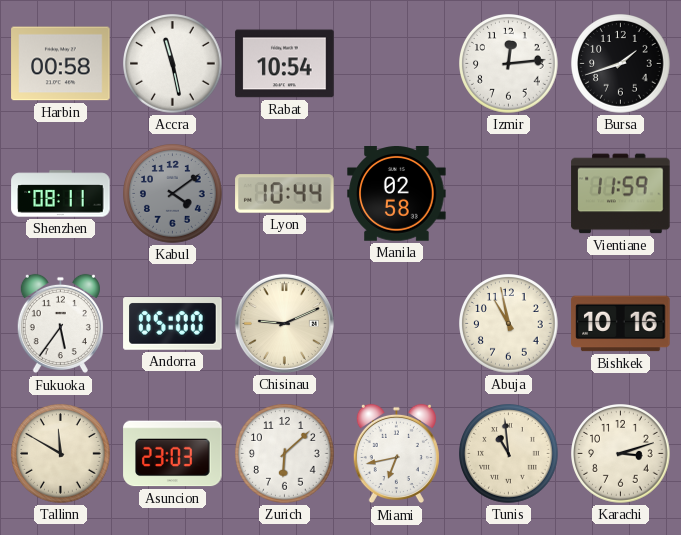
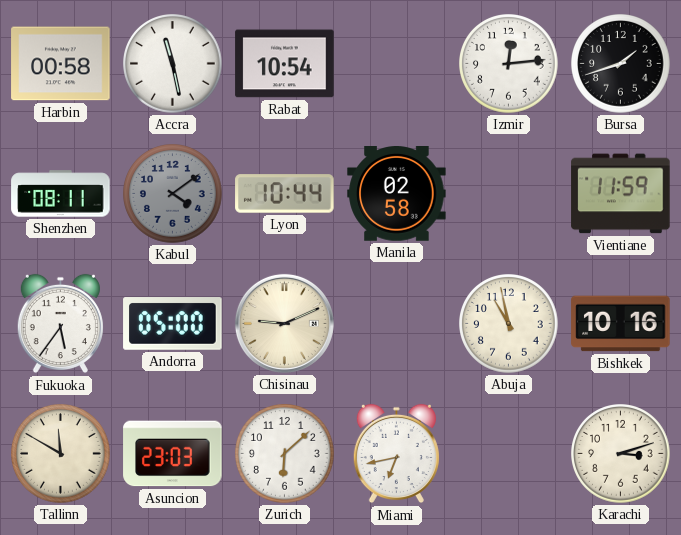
Tunis: 10:59 -> none (509, 454)
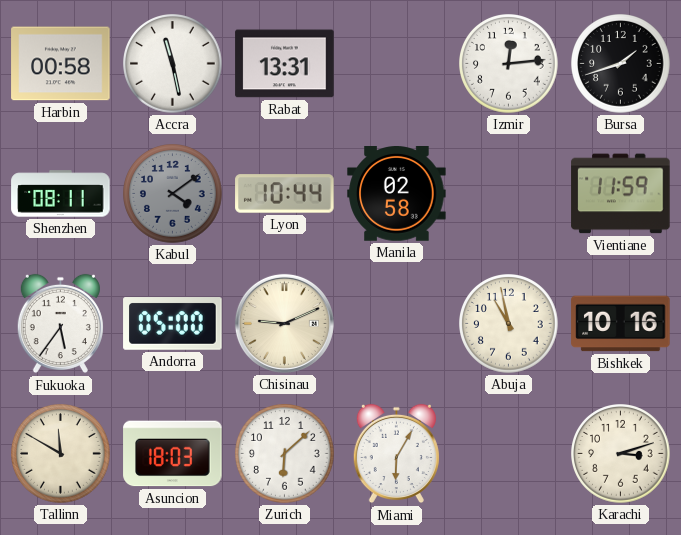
Rabat: 10:54 -> 13:31 (285, 64)
Asuncion: 23:03 -> 18:03 (173, 454)
Miami: 6:43 -> 6:05 (396, 454)
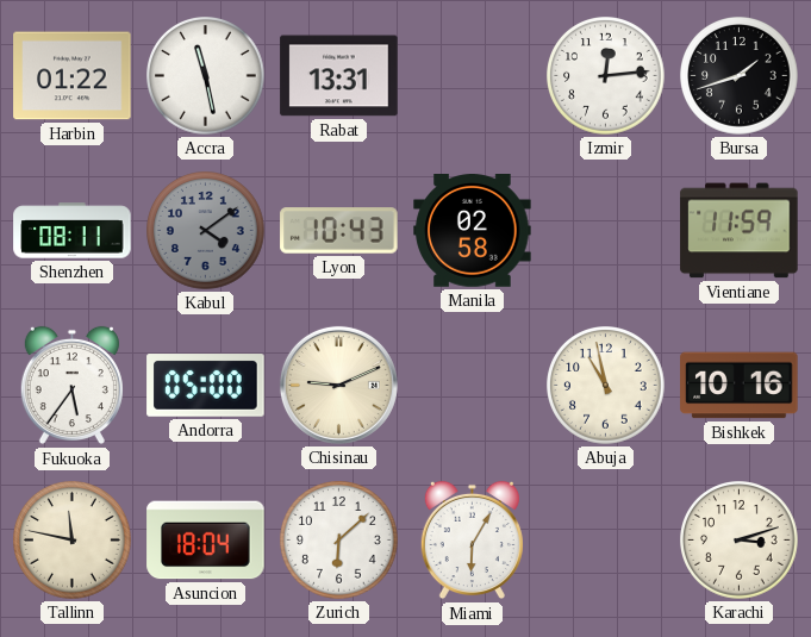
Harbin: 00:58 -> 01:22 (73, 76)
Lyon: 10:44 -> 10:43 (339, 231)
Tallinn: 11:50 -> 11:47 (73, 541)
Asuncion: 18:03 -> 18:04 (206, 541)
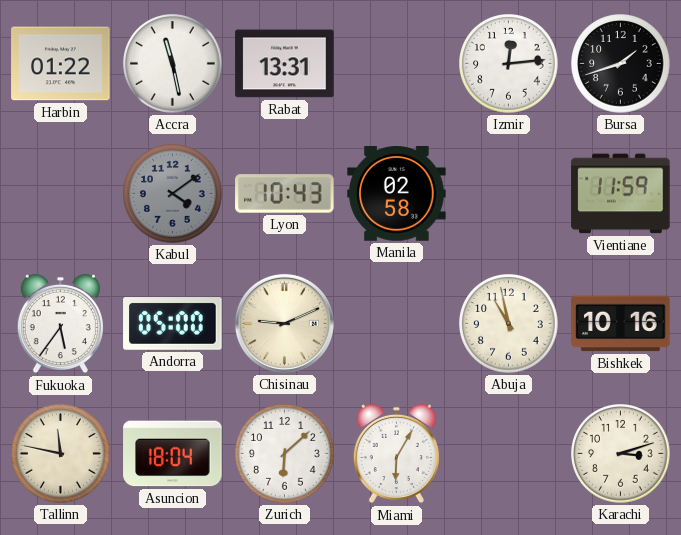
Shenzhen: 08:11 -> none (73, 231)
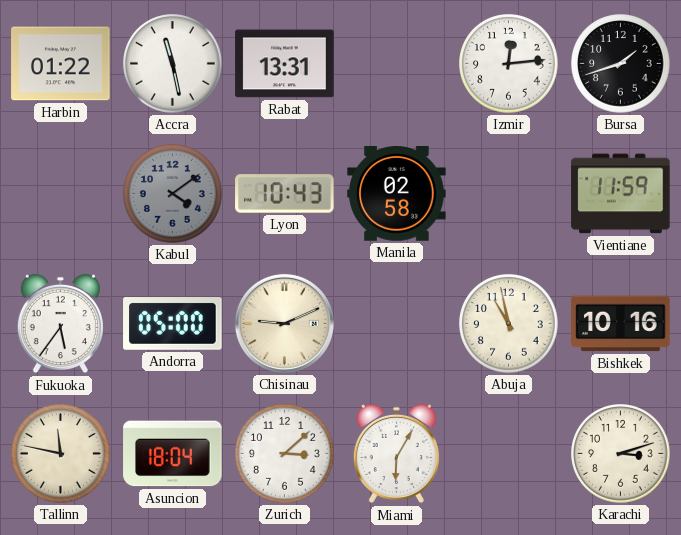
Zurich: 6:08 -> 3:08 (285, 454)
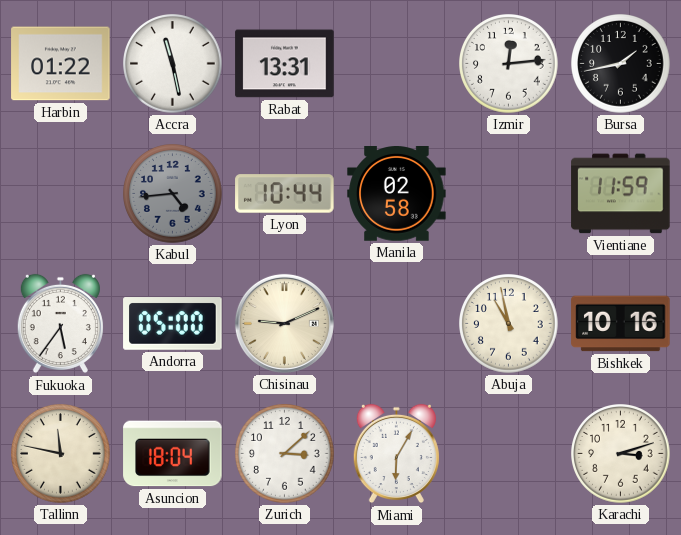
Bursa: 1:42 -> 1:43 (621, 64)
Kabul: 4:09 -> 4:44 (173, 194)
Lyon: 10:43 -> 10:44 (285, 194)
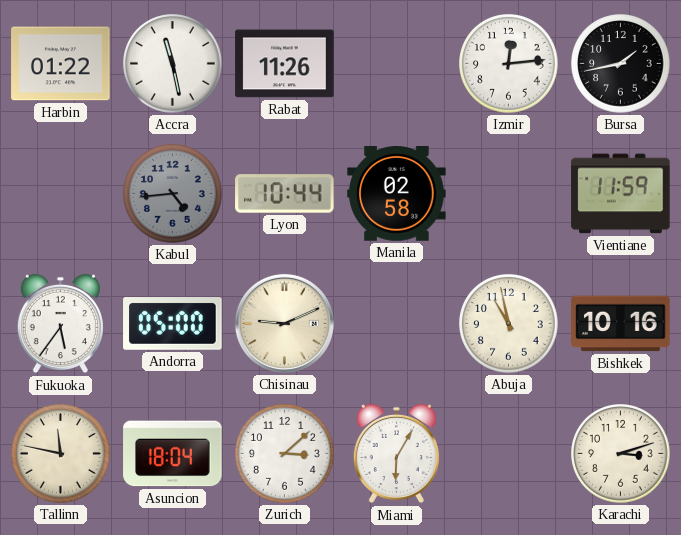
Rabat: 13:31 -> 11:26 (285, 64)
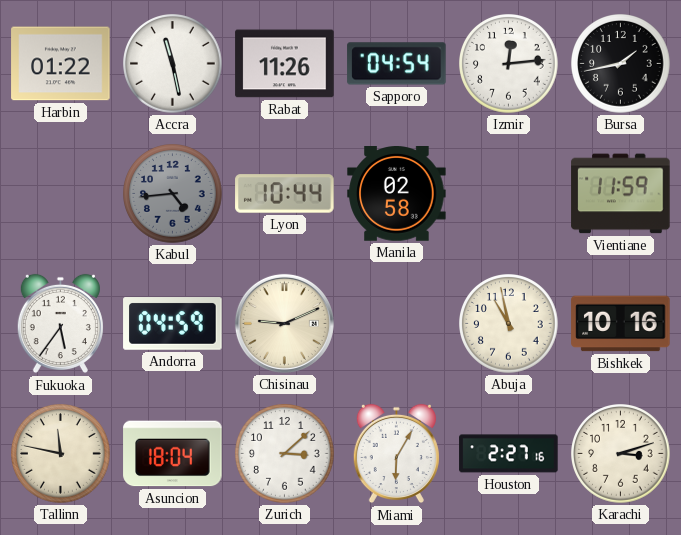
Sapporo: none -> 04:54 (397, 64)
Andorra: 05:00 -> 04:59 (173, 324)
Houston: none -> 2:27 (509, 454)
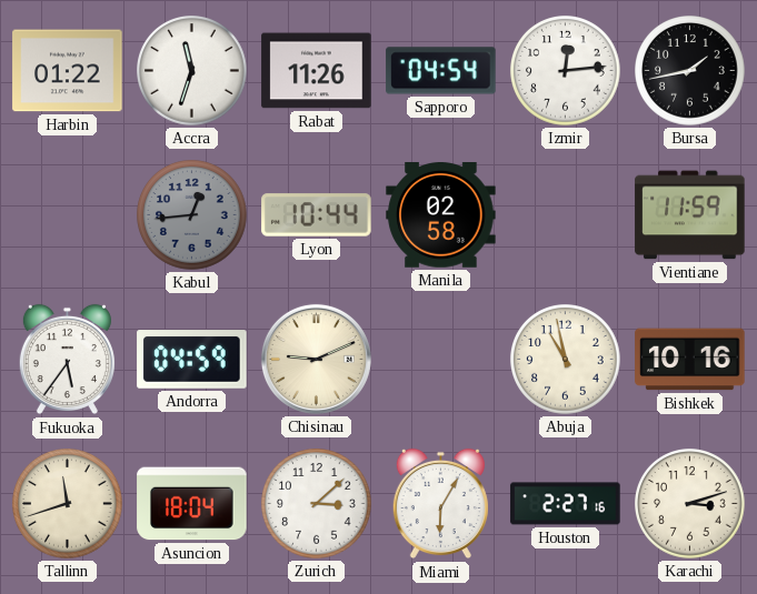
Accra: 11:28 -> 11:33 (192, 71)
Kabul: 4:44 -> 12:44 (192, 215)
Tallinn: 11:47 -> 11:42 (68, 504)
